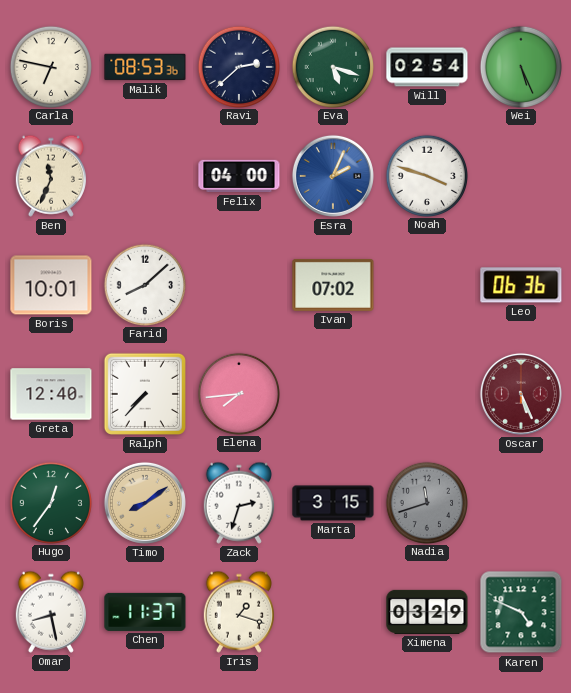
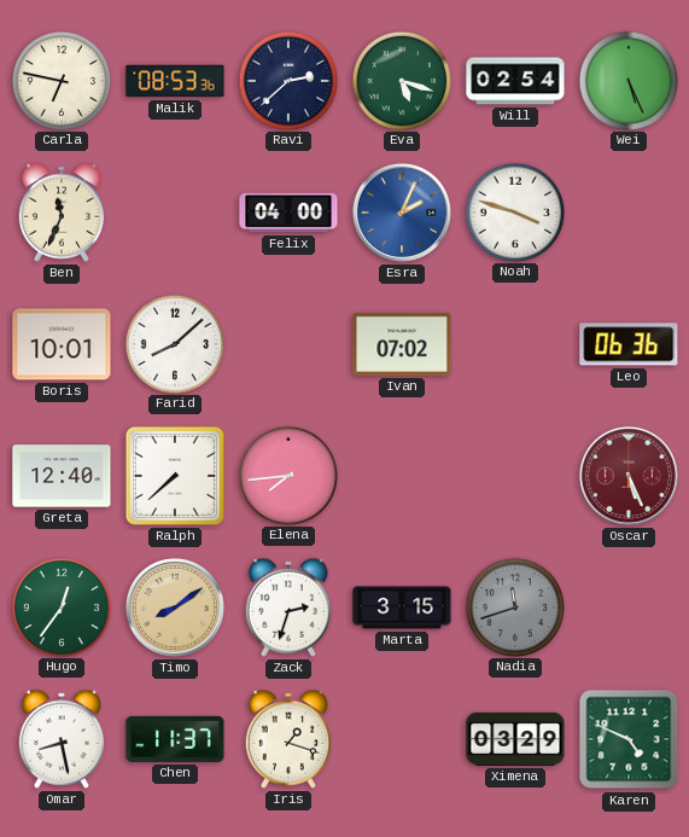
Ralph: 7:37 -> 7:38 (175, 476)
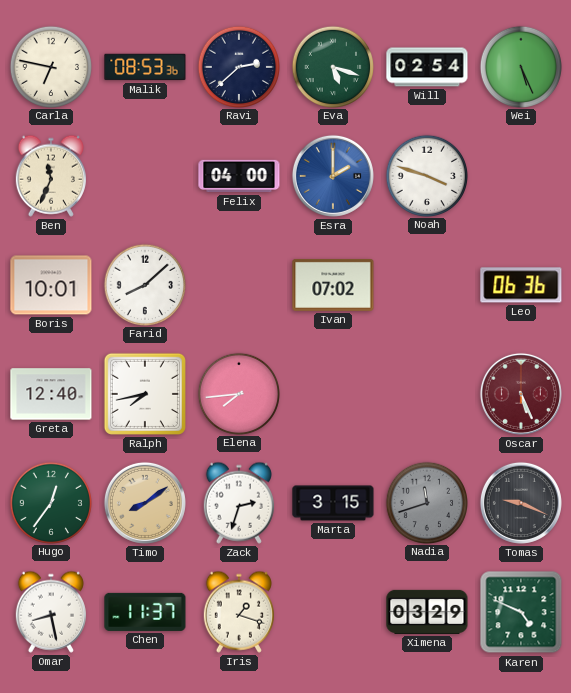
Esra: 2:04 -> 2:00 (333, 176)
Ralph: 7:38 -> 7:43 (145, 394)
Tomas: none -> 9:19 (521, 503)
